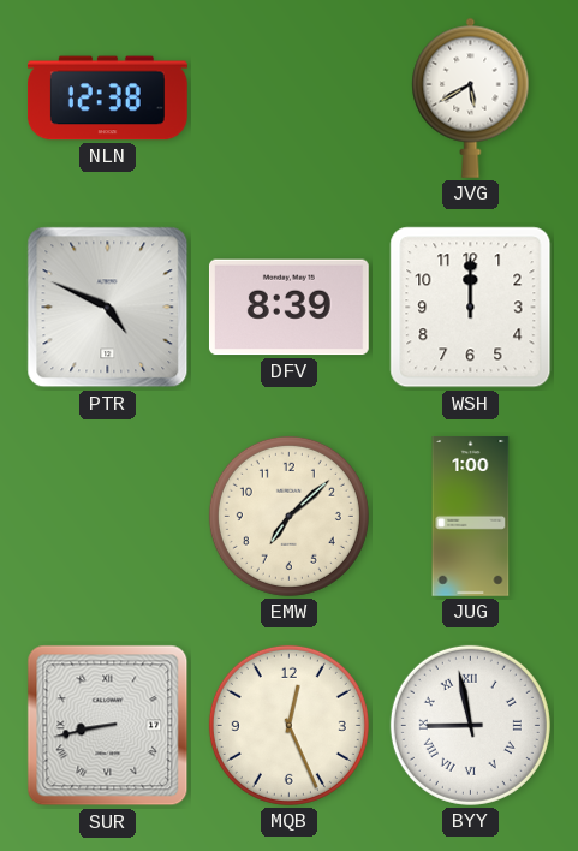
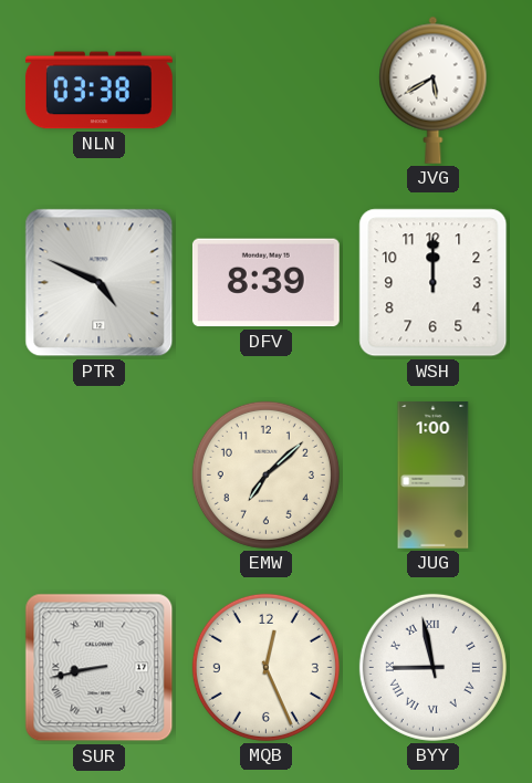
NLN: 12:38 -> 03:38 (98, 91)
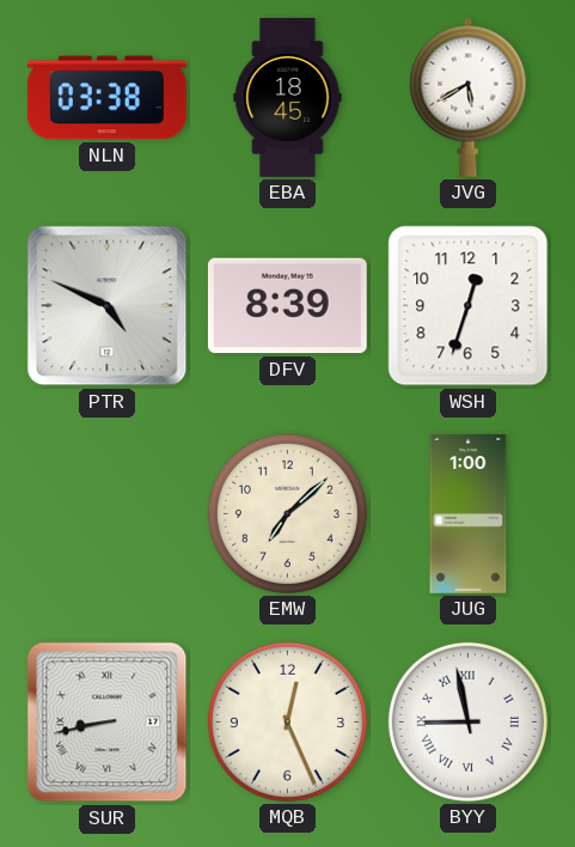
EBA: none -> 18:45 (288, 98)
WSH: 12:00 -> 12:33 (469, 306)
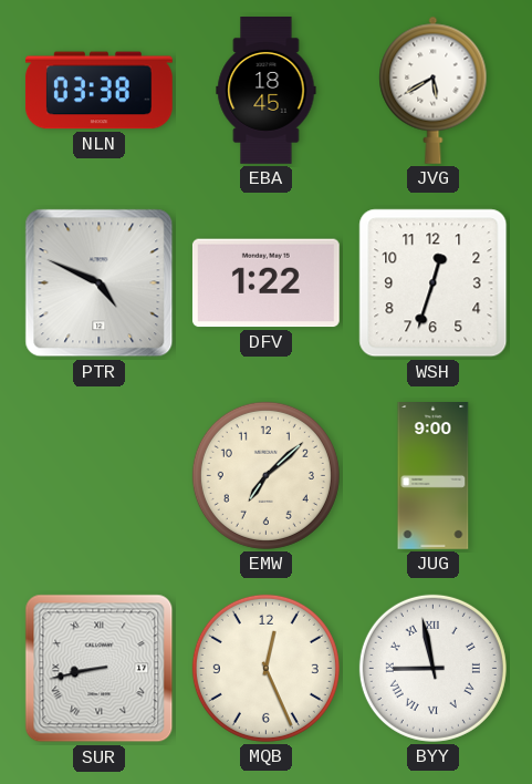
DFV: 8:39 -> 1:22 (265, 283)
JUG: 1:00 -> 9:00 (434, 476)
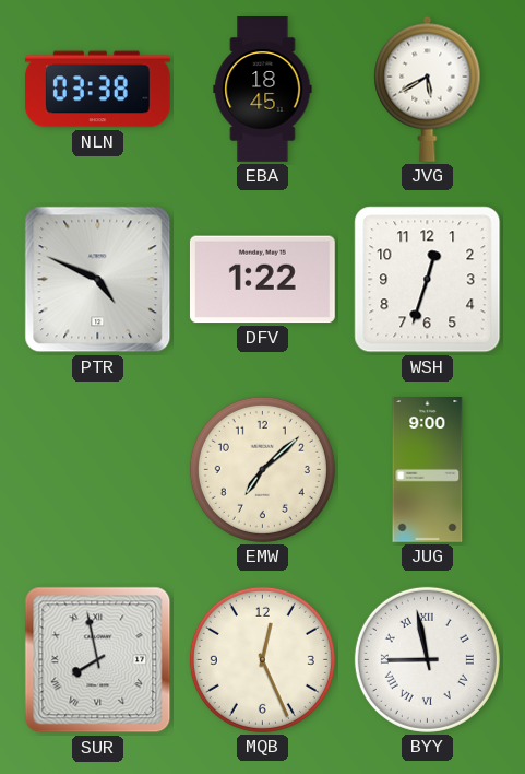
SUR: 8:43 -> 7:58 (98, 660)
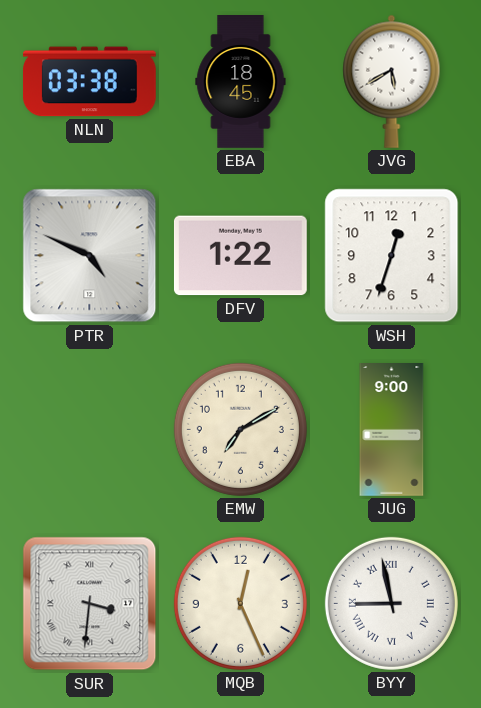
EMW: 7:08 -> 7:10 (240, 429)
SUR: 7:58 -> 3:31 (90, 604)
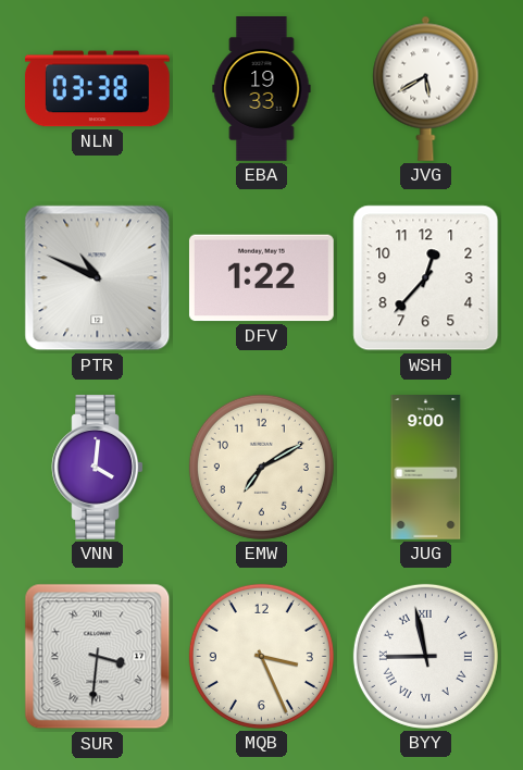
EBA: 18:45 -> 19:33 (262, 89)
PTR: 4:49 -> 10:49 (98, 278)
WSH: 12:33 -> 12:37 (426, 278)
VNN: none -> 4:01 (98, 468)
MQB: 12:26 -> 3:26 (261, 656)
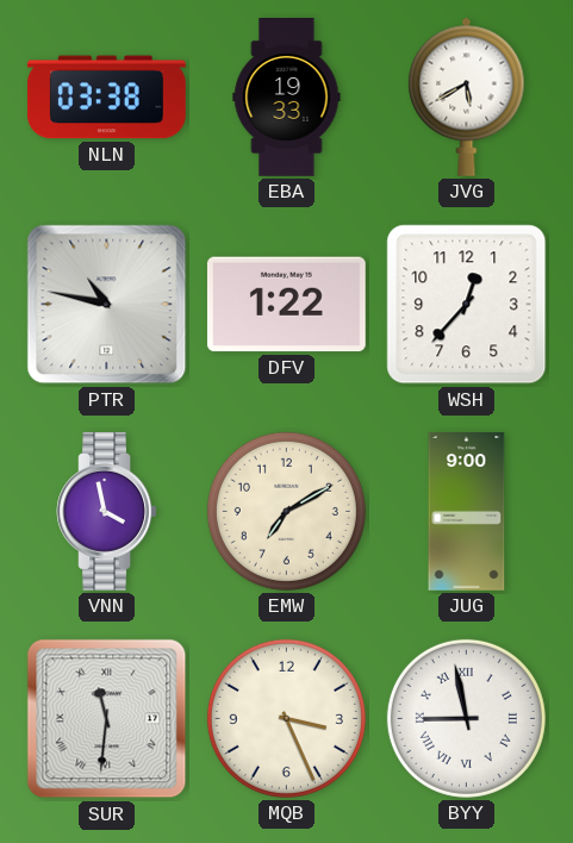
PTR: 10:49 -> 10:47 (107, 305)
VNN: 4:01 -> 3:58 (107, 512)
SUR: 3:31 -> 11:31 (107, 719)
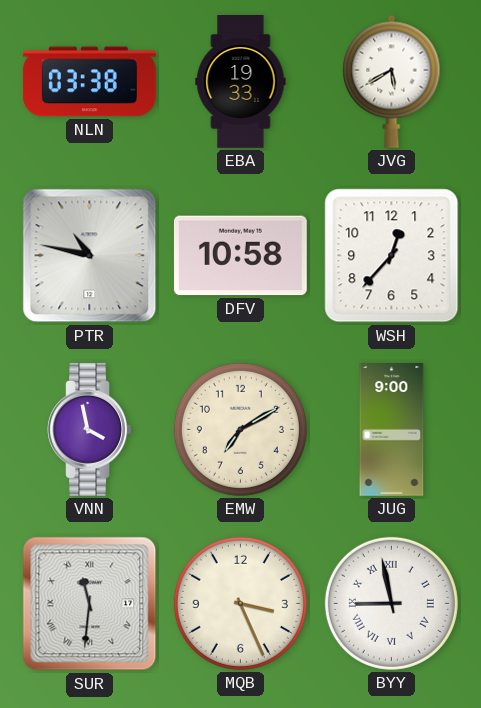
DFV: 1:22 -> 10:58 (240, 256)
